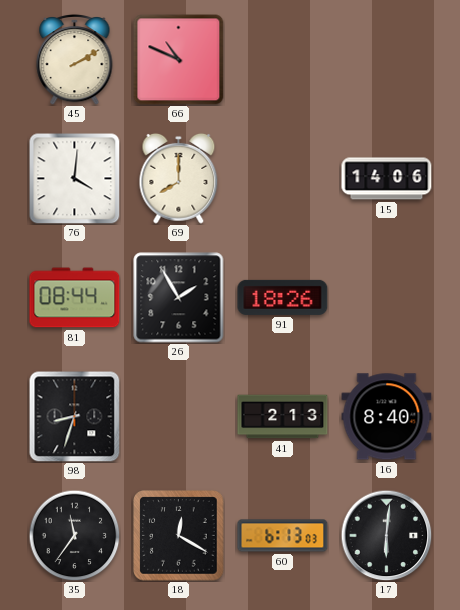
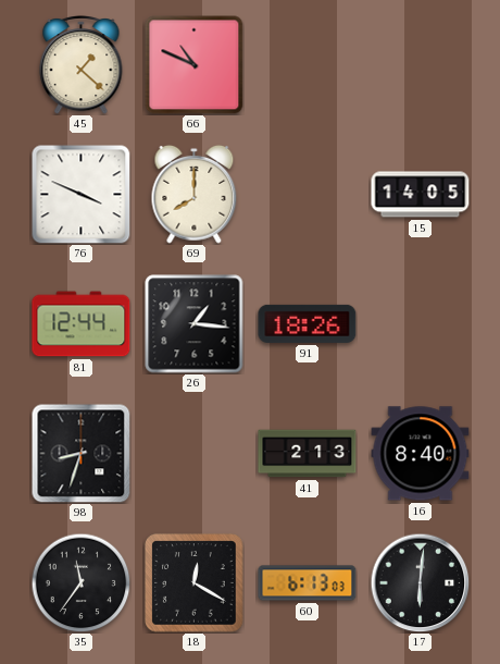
45: 2:10 -> 1:22 (82, 64)
76: 4:01 -> 3:49 (82, 195)
15: 14:06 -> 14:05 (421, 195)
81: 08:44 -> 12:44 (82, 324)
26: 1:55 -> 1:16 (195, 324)
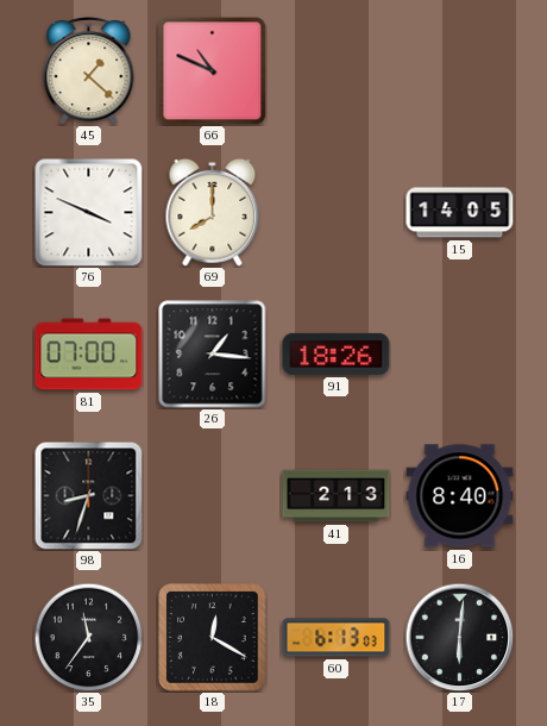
81: 12:44 -> 07:00 (89, 355)
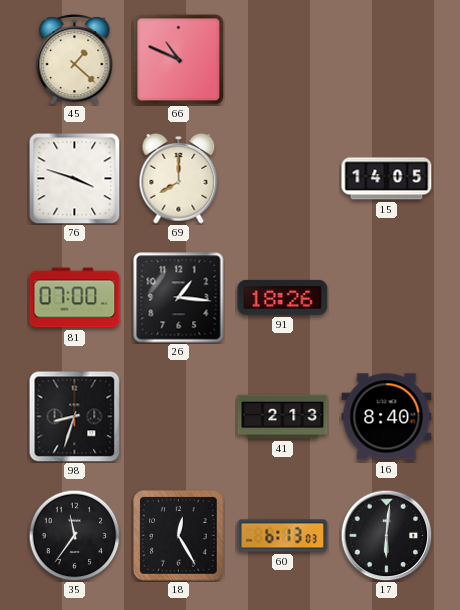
76: 3:49 -> 3:48 (75, 179)
18: 12:20 -> 12:25 (179, 536)
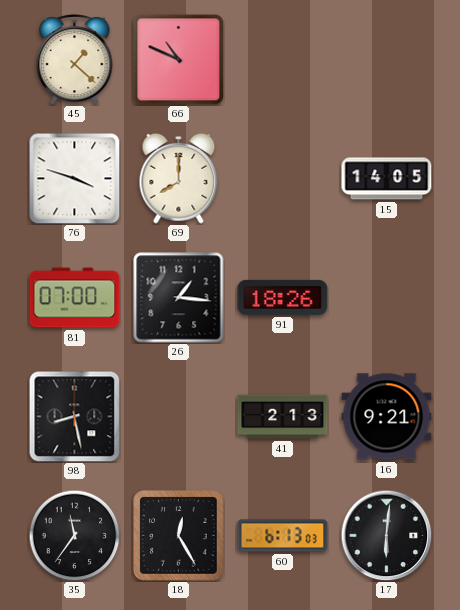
98: 8:33 -> 8:28 (74, 416)
16: 8:40 -> 9:21 (387, 417)
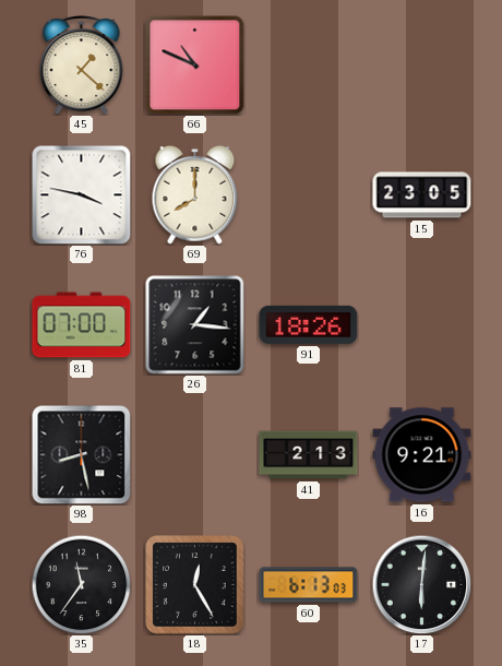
76: 3:48 -> 3:47 (82, 195)
15: 14:05 -> 23:05 (422, 195)
